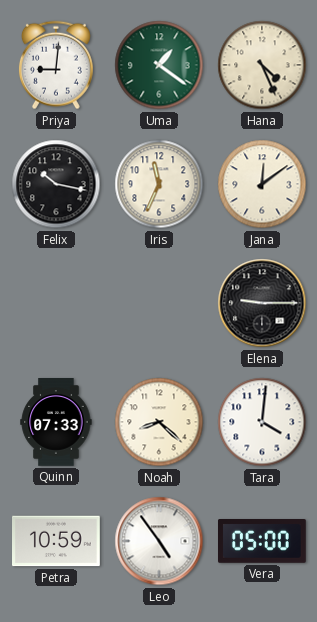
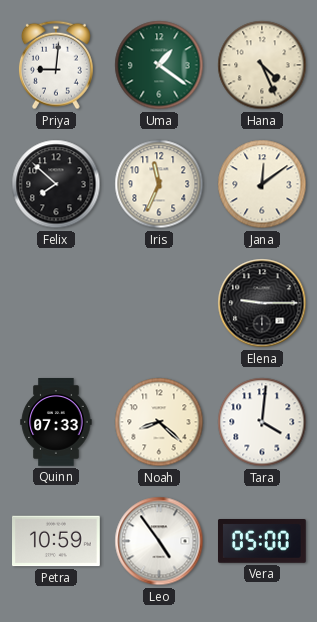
Felix: 10:17 -> 7:52 (56, 184)
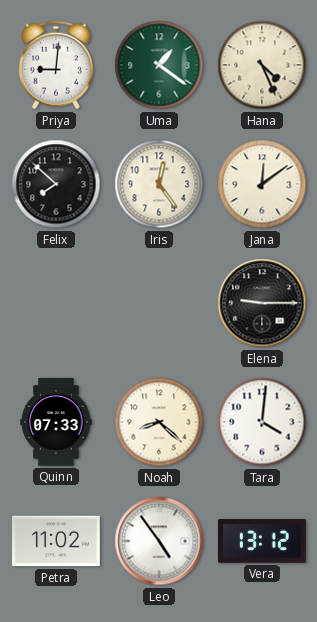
Iris: 11:34 -> 12:24 (159, 184)
Petra: 10:59 -> 11:02 (57, 541)
Vera: 05:00 -> 13:12 (263, 542)
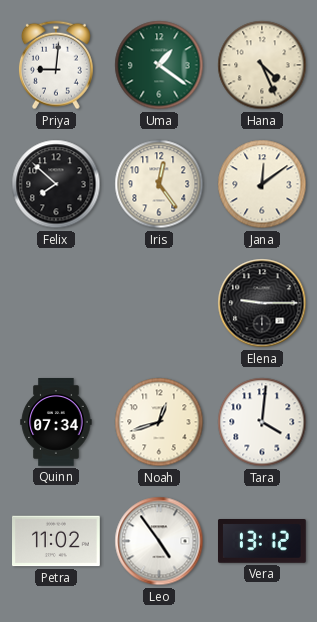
Quinn: 07:33 -> 07:34 (56, 422)
Noah: 8:22 -> 12:42 (159, 422)
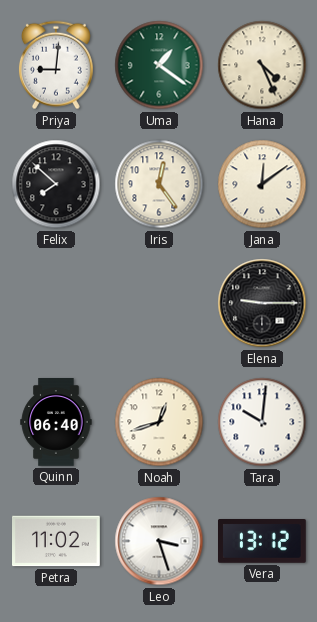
Quinn: 07:34 -> 06:40 (56, 422)
Tara: 4:01 -> 10:01 (262, 422)
Leo: 4:54 -> 3:27 (159, 541)
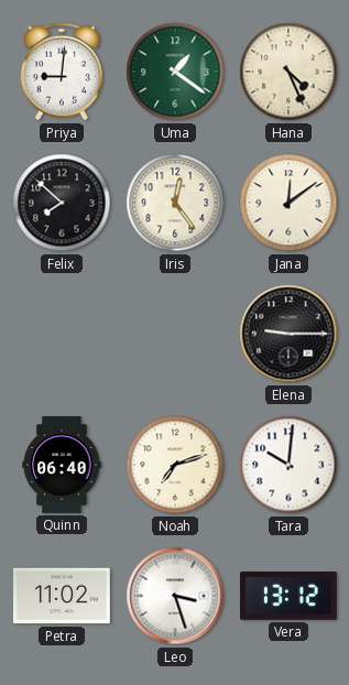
Noah: 12:42 -> 7:12 (175, 465)
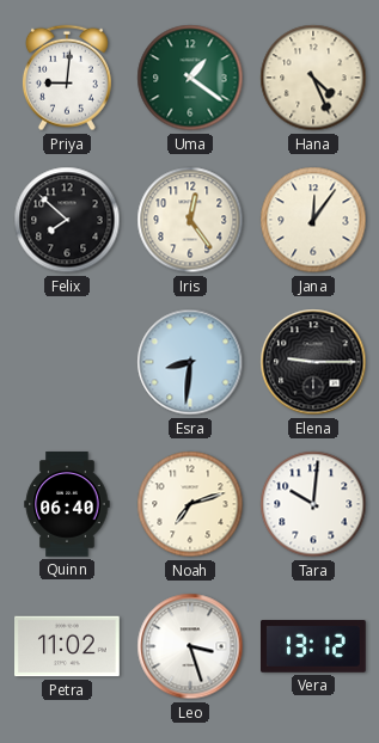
Jana: 12:09 -> 12:06 (313, 220)
Esra: none -> 8:31 (190, 362)
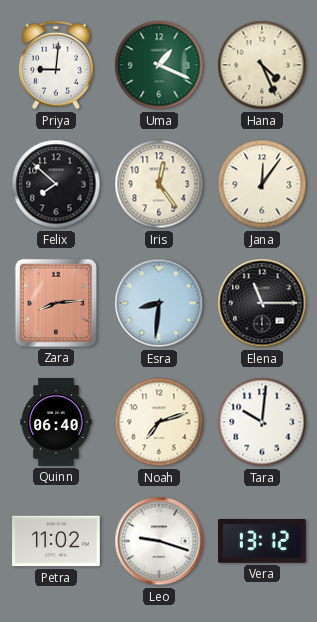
Uma: 1:21 -> 1:19 (159, 65)
Zara: none -> 8:14 (56, 303)
Elena: 9:15 -> 11:15 (262, 303)
Leo: 3:27 -> 9:18 (159, 541)
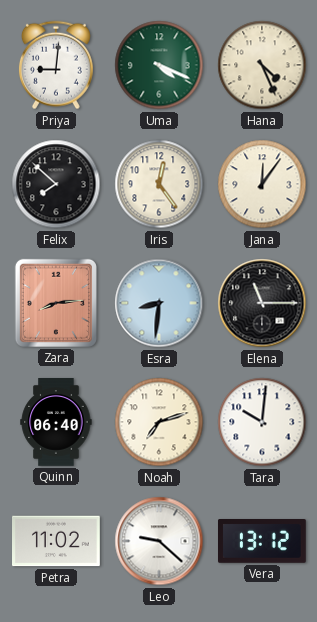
Uma: 1:19 -> 4:19 (159, 65)
Leo: 9:18 -> 9:22 (159, 541)
